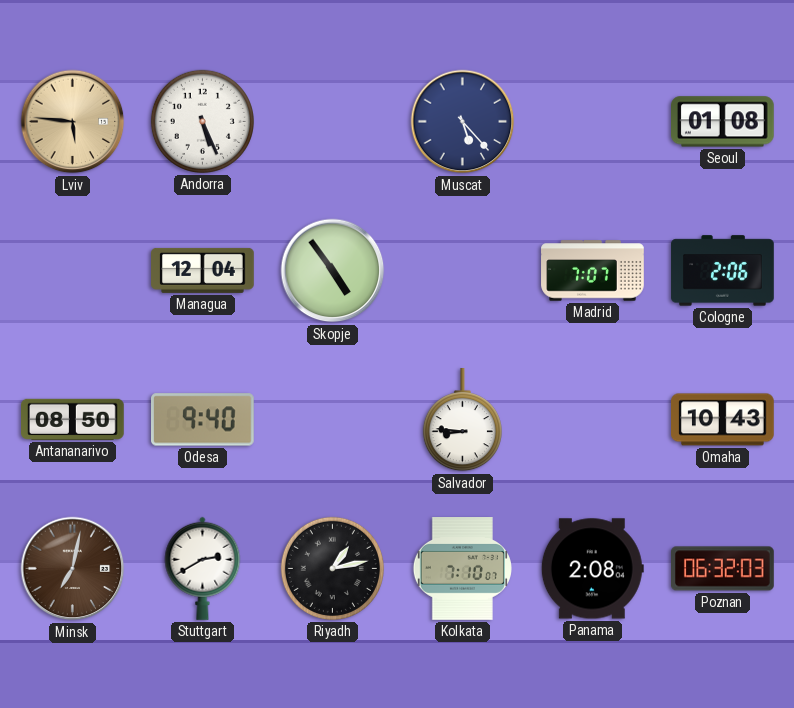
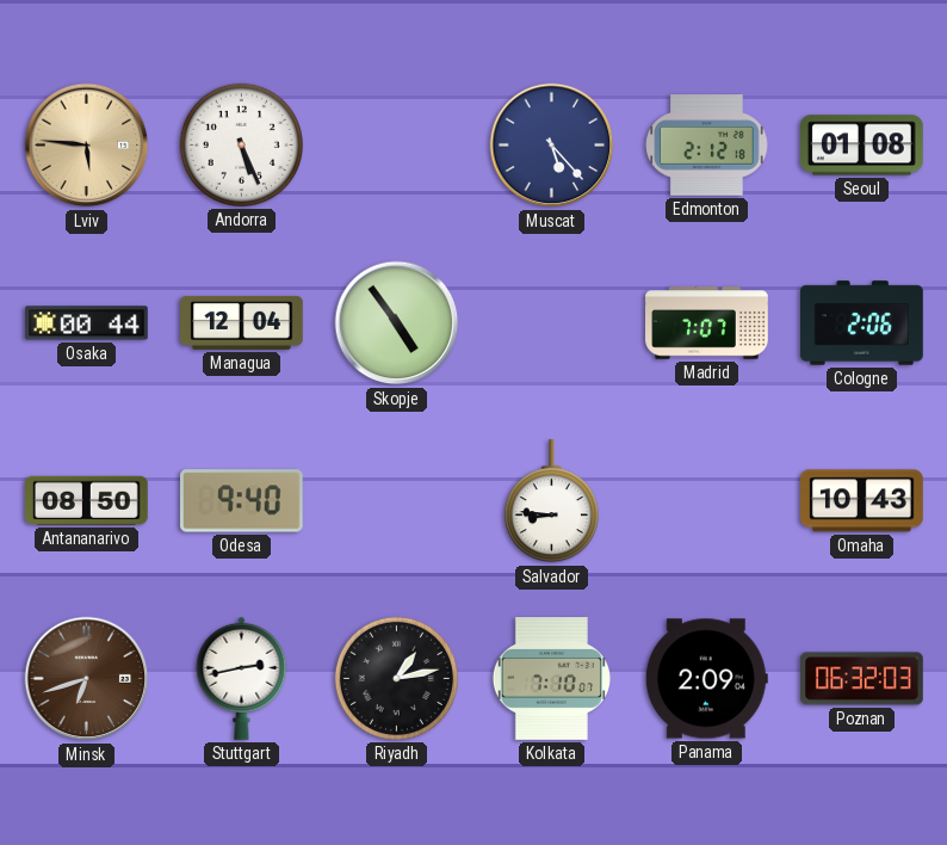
Edmonton: none -> 2:12 (707, 146)
Osaka: none -> 00:44 (87, 323)
Minsk: 7:02 -> 6:42 (87, 679)
Stuttgart: 2:40 -> 2:43 (242, 678)
Panama: 2:08 -> 2:09 (706, 679)
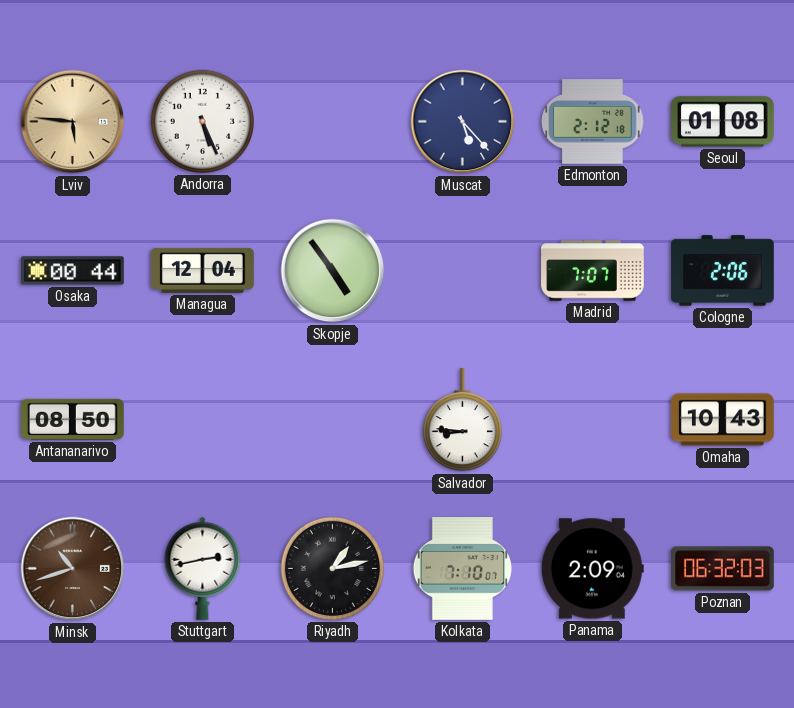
Odesa: 9:40 -> none (242, 501)
Minsk: 6:42 -> 10:42 (73, 569)
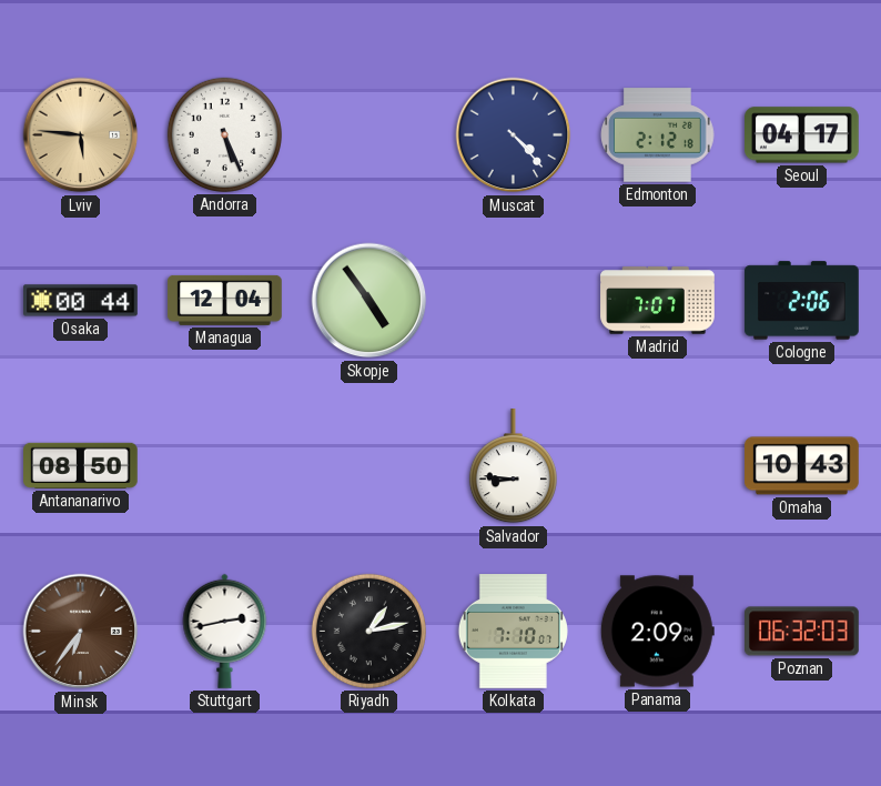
Muscat: 5:23 -> 4:23 (514, 135)
Seoul: 01:08 -> 04:17 (802, 135)
Minsk: 10:42 -> 6:36 (81, 632)
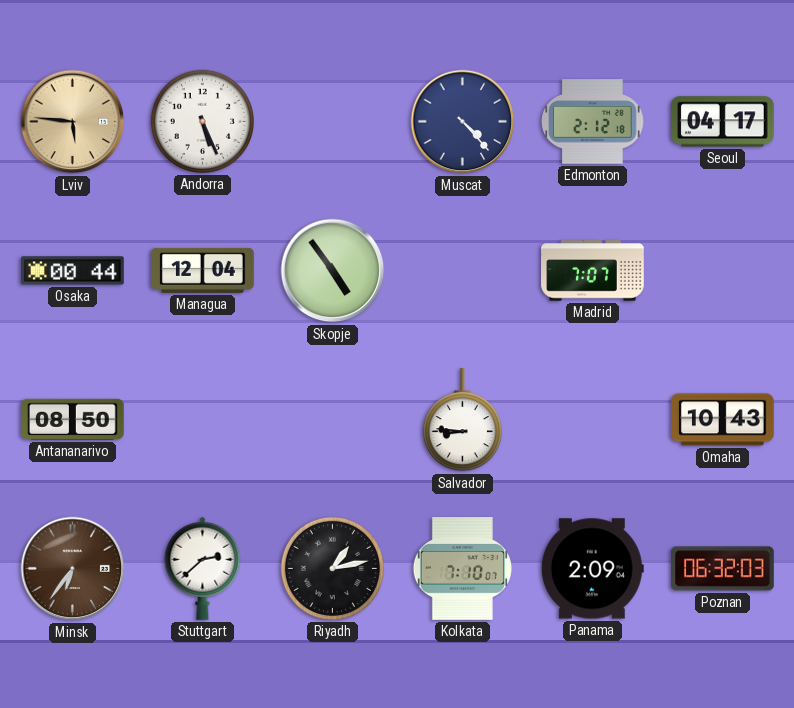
Cologne: 2:06 -> none (802, 301)
Stuttgart: 2:43 -> 2:38 (203, 568)
